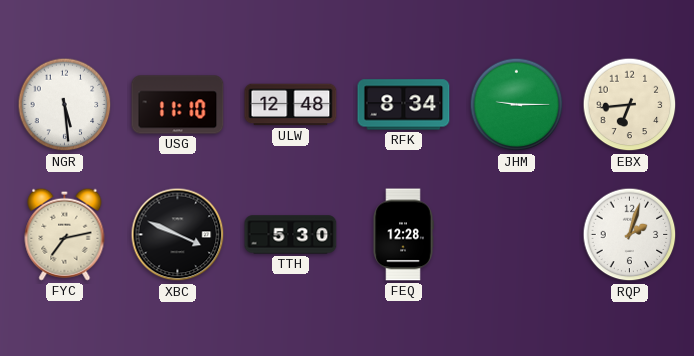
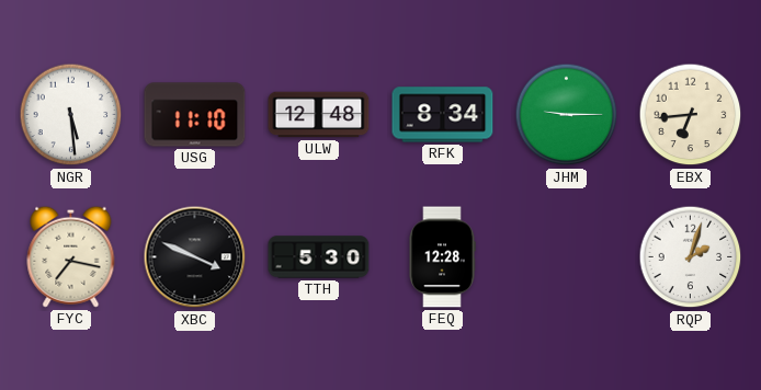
FYC: 7:13 -> 7:17 (71, 256)
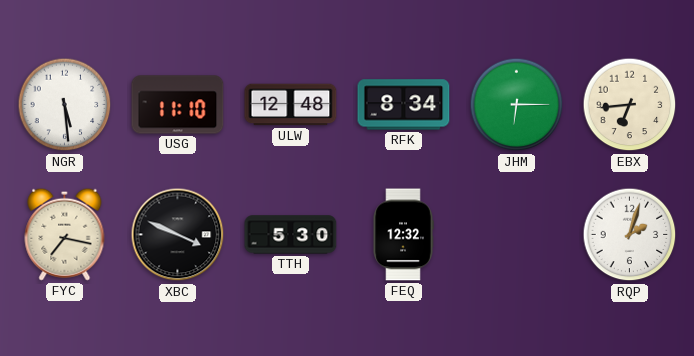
JHM: 9:15 -> 6:15 (517, 105)
FEQ: 12:28 -> 12:32 (403, 235)
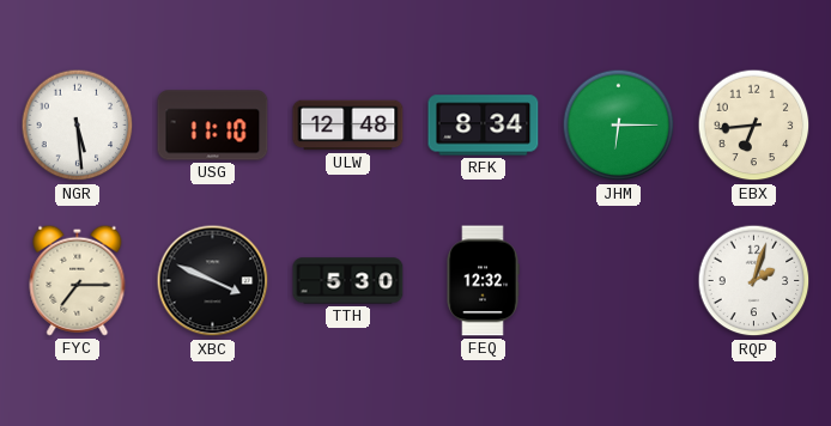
FYC: 7:17 -> 7:15 (78, 280)
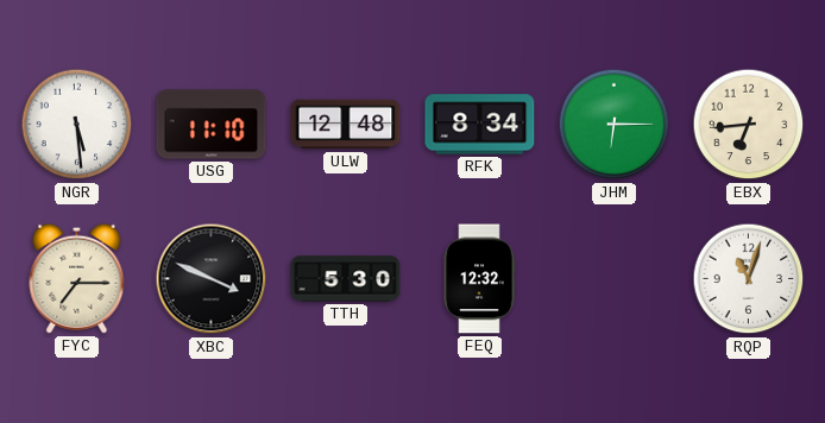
RQP: 2:03 -> 11:03 (749, 279)
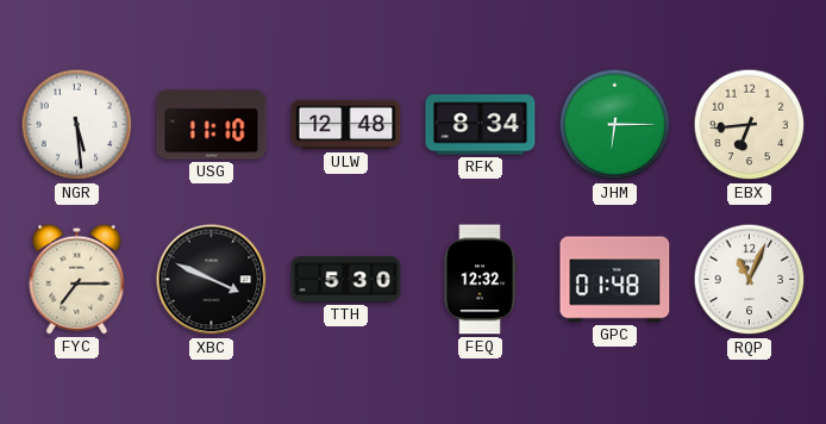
GPC: none -> 01:48 (615, 280)
RQP: 11:03 -> 11:04 (750, 280)
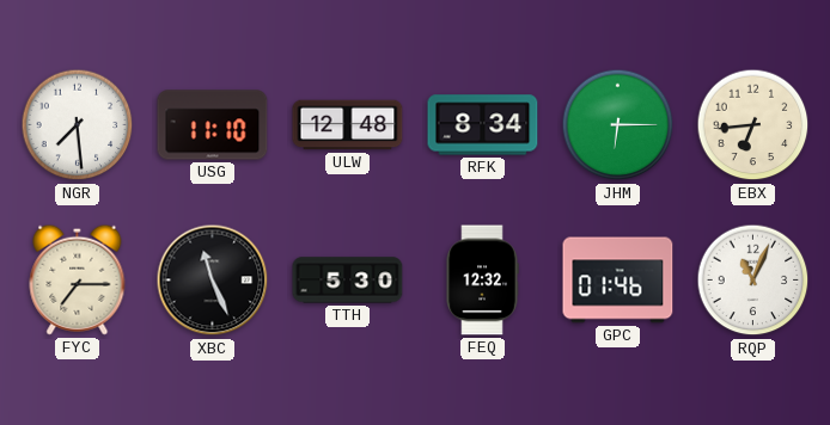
NGR: 5:29 -> 7:29 (78, 125)
XBC: 3:49 -> 11:26 (213, 281)
GPC: 01:48 -> 01:46 (618, 281)
